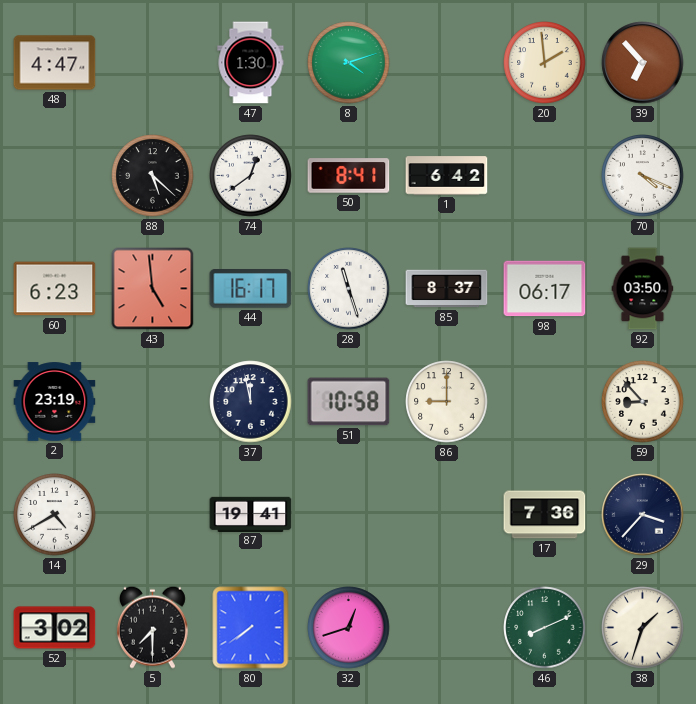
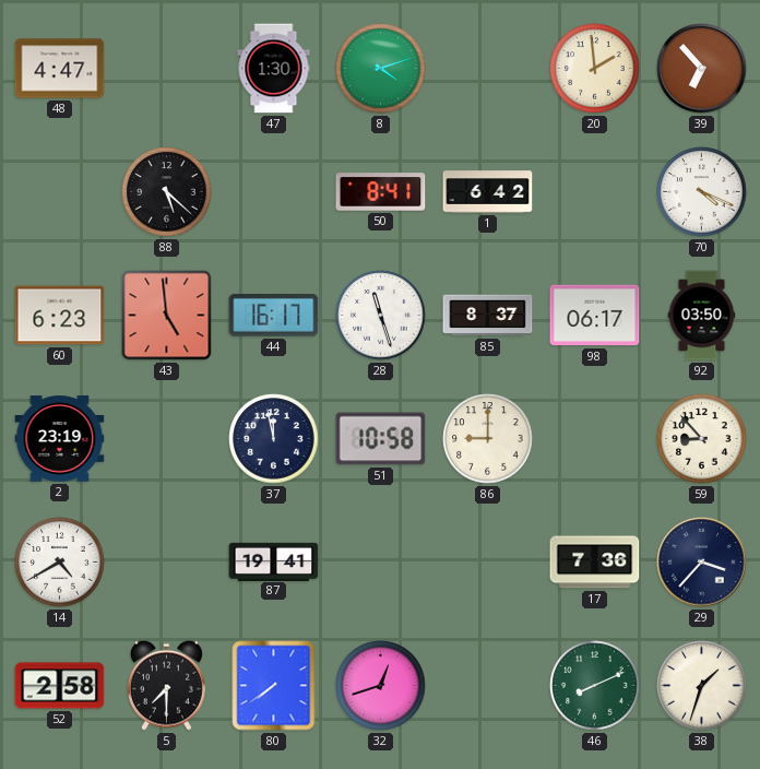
74: 12:39 -> none (251, 176)
52: 3:02 -> 2:58 (60, 686)
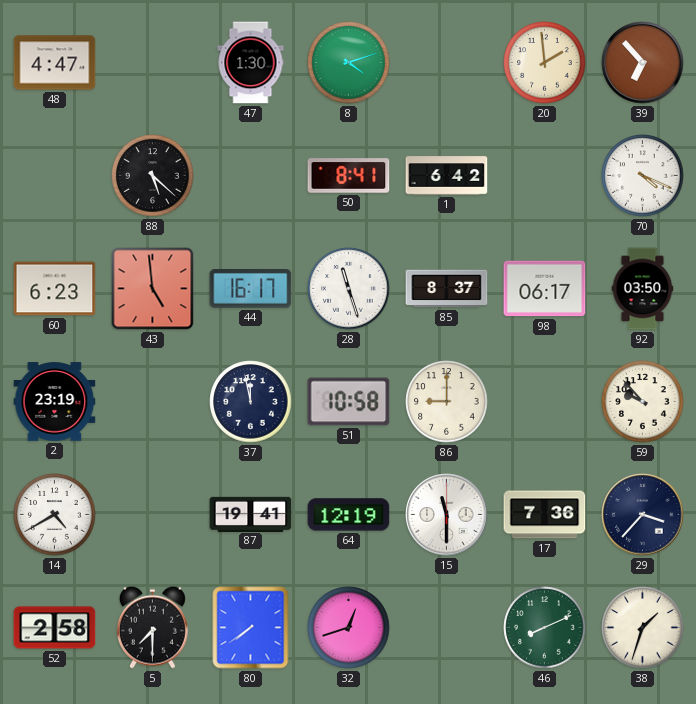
59: 8:53 -> 9:53 (643, 402)
64: none -> 12:19 (349, 515)
15: none -> 11:30 (447, 515)
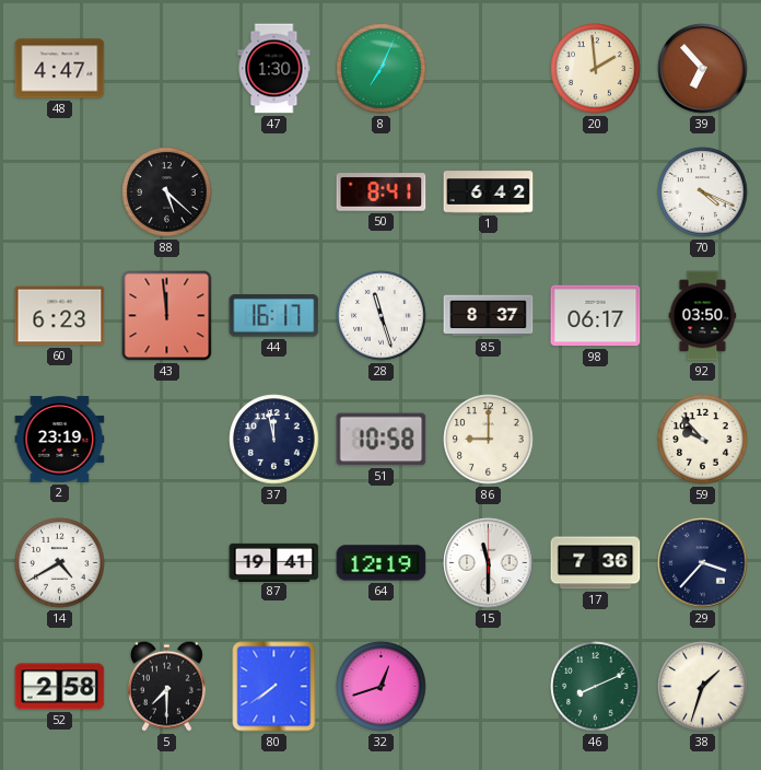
8: 4:12 -> 7:04 (382, 69)
43: 4:59 -> 11:59 (167, 316)
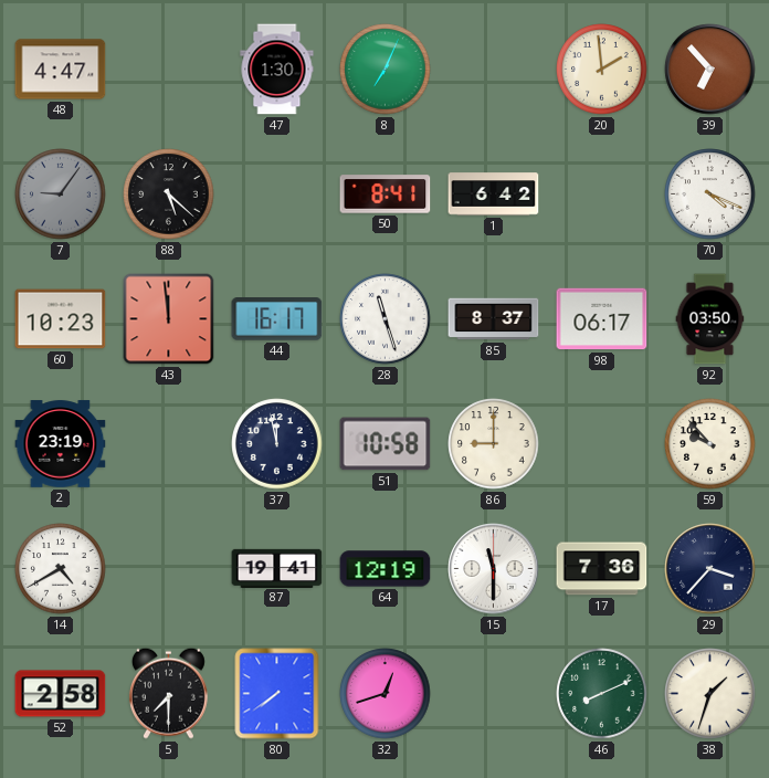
7: none -> 9:06 (61, 195)
60: 6:23 -> 10:23 (61, 319)
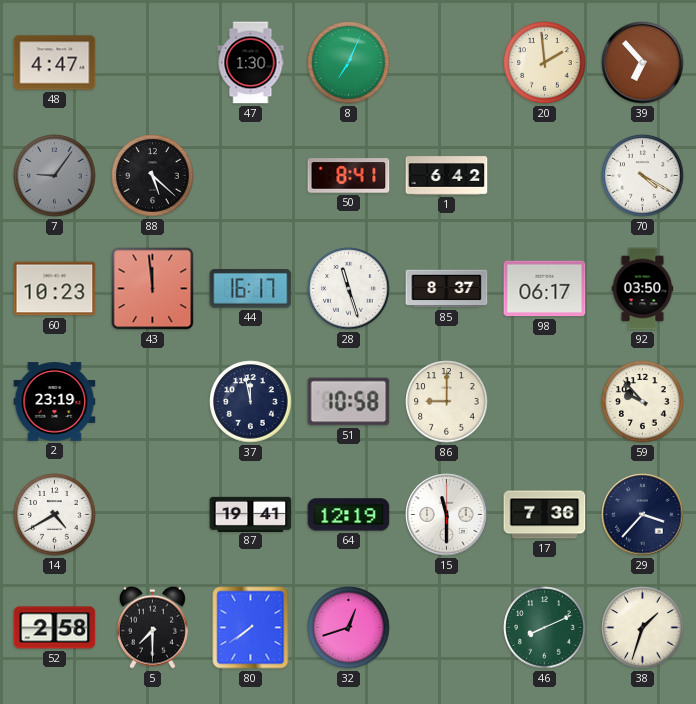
70: 4:19 -> 4:20 (643, 176)
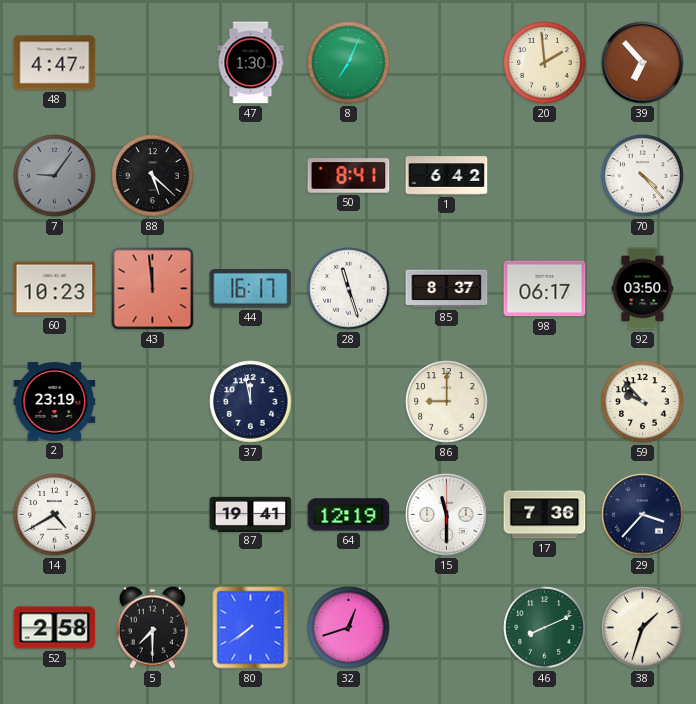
70: 4:20 -> 4:23 (643, 176)
51: 10:58 -> none (349, 402)
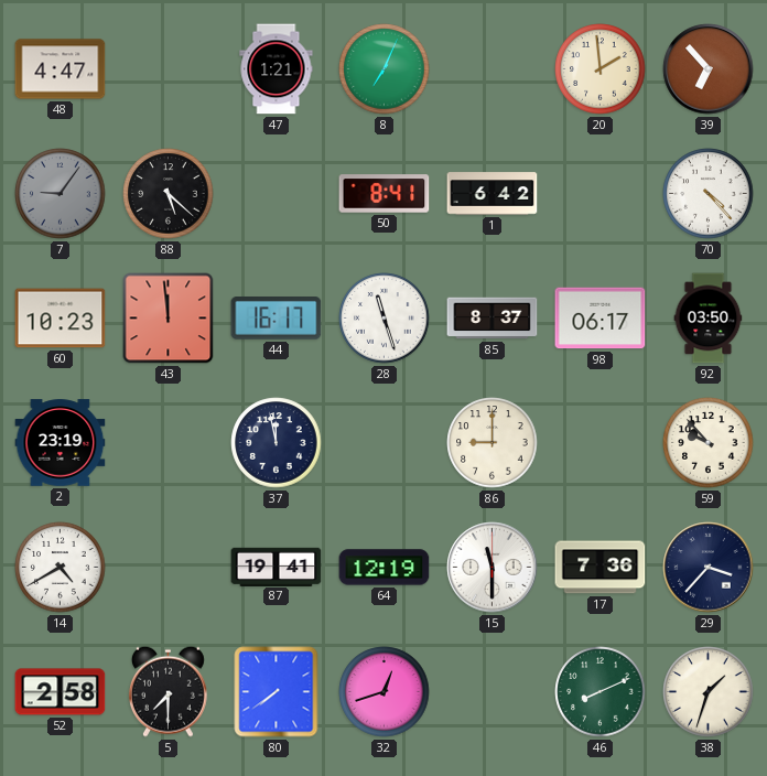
47: 1:30 -> 1:21 (277, 69)
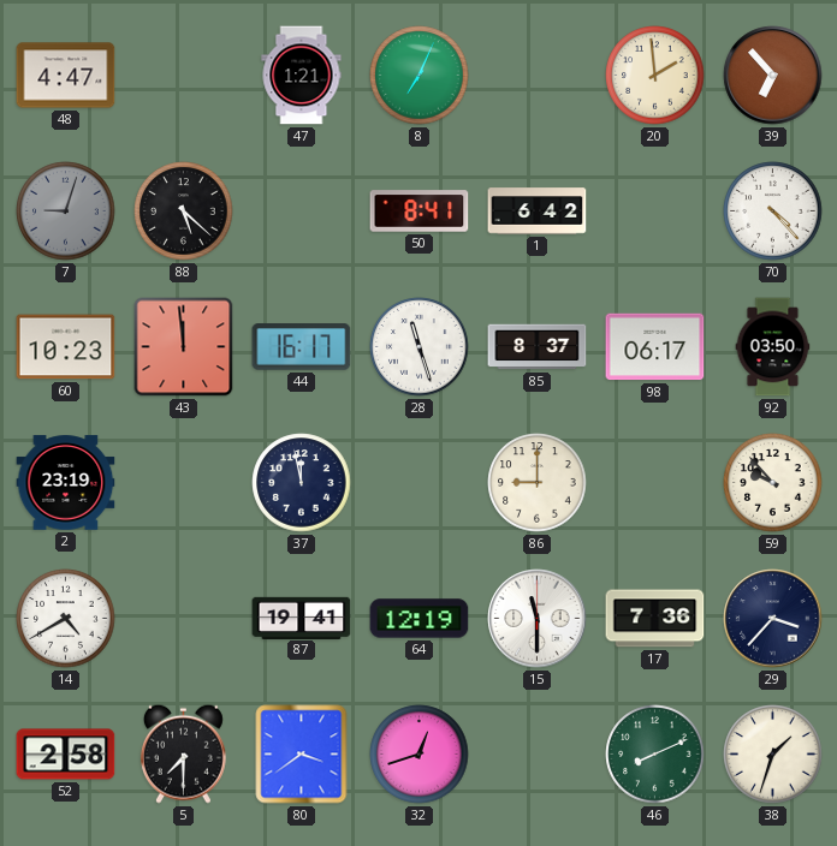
7: 9:06 -> 9:03 (66, 211)
80: 7:39 -> 3:39 (302, 755)
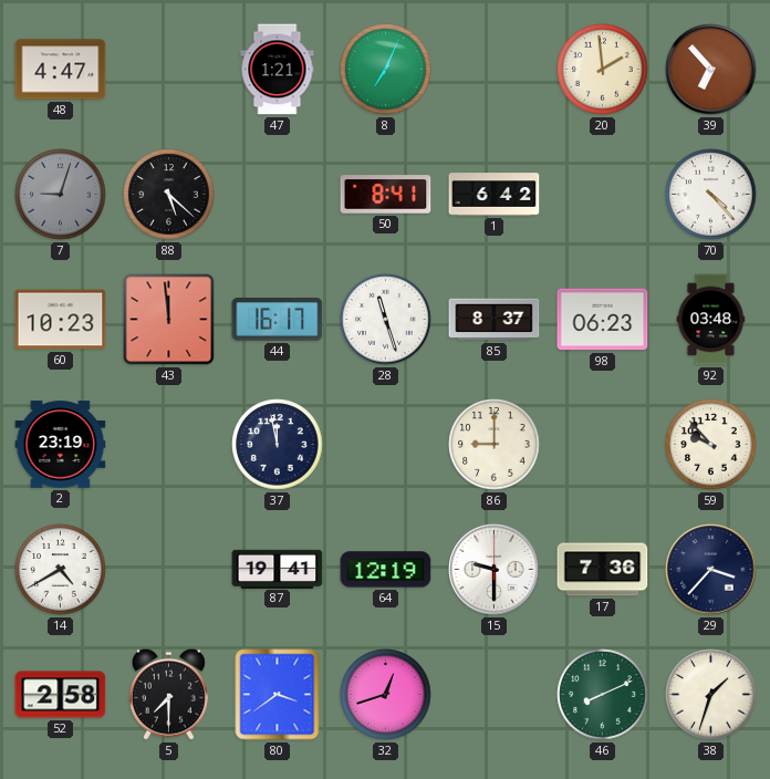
98: 06:17 -> 06:23 (603, 320)
92: 03:50 -> 03:48 (711, 320)
15: 11:30 -> 9:30 (495, 570)
